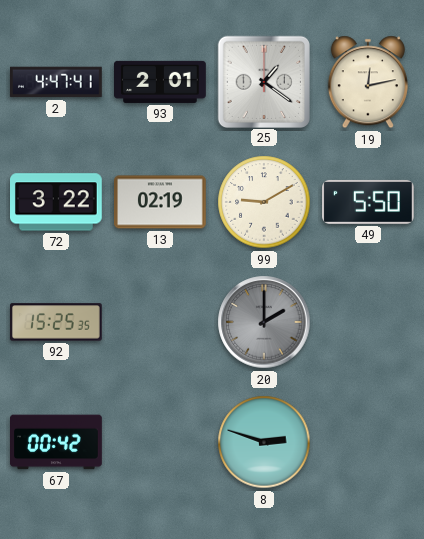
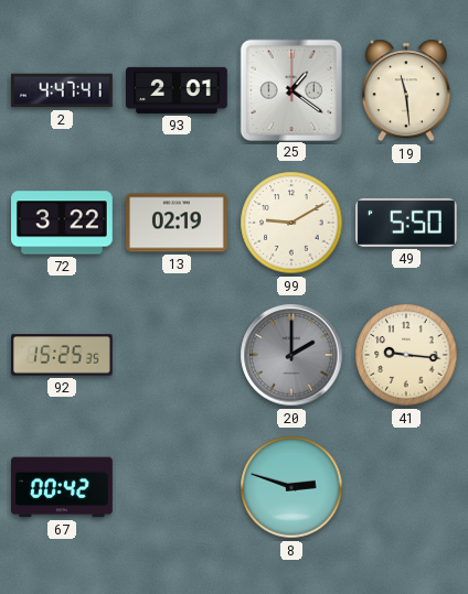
19: 12:13 -> 11:29 (406, 90)
41: none -> 9:16 (406, 355)
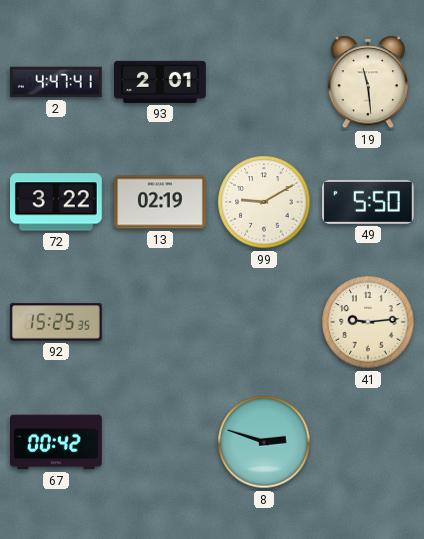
25: 1:21 -> none (290, 89)
20: 2:00 -> none (291, 355)
41: 9:16 -> 9:14 (368, 322)
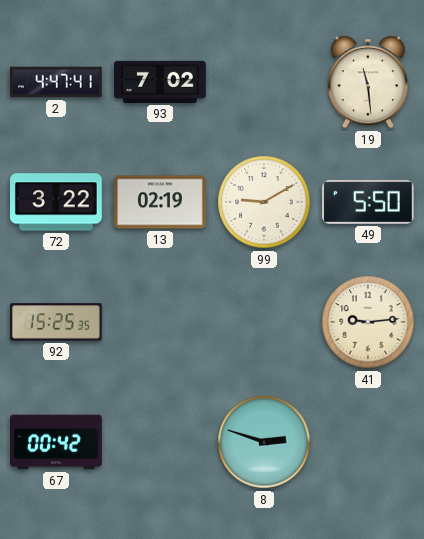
93: 2:01 -> 7:02 (161, 82)
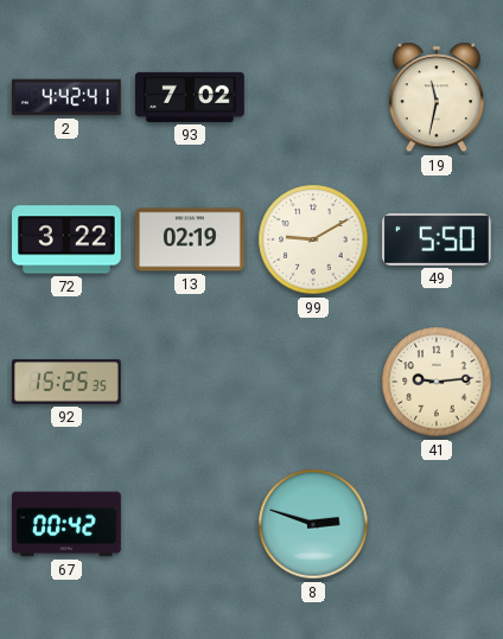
2: 4:47 -> 4:42 (68, 97)
19: 11:29 -> 11:32 (437, 97)
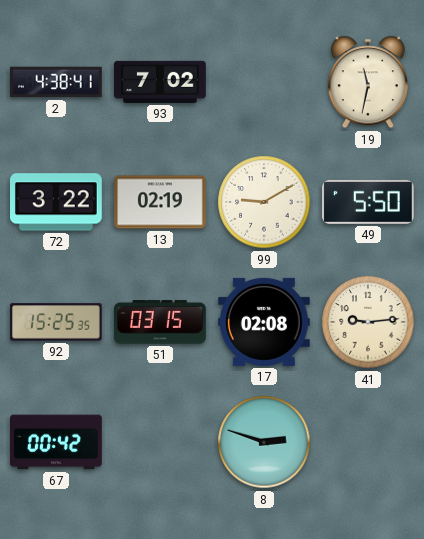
2: 4:42 -> 4:38 (57, 82)
51: none -> 03:15 (161, 322)
17: none -> 02:08 (265, 322)
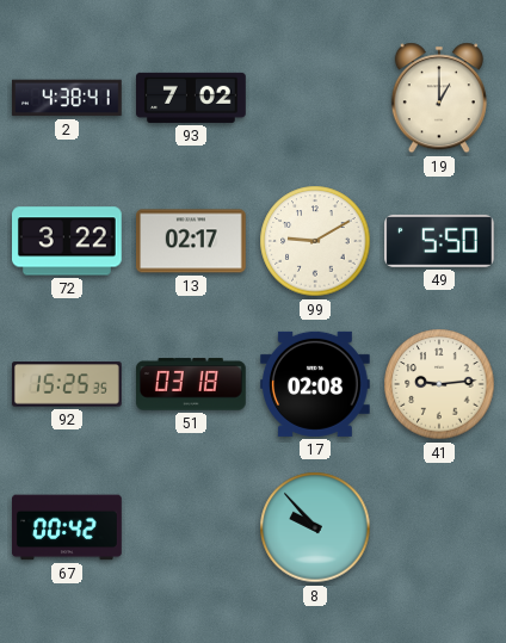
19: 11:32 -> 1:00 (439, 98)
13: 02:19 -> 02:17 (192, 241)
51: 03:15 -> 03:18 (192, 384)
8: 2:48 -> 9:53 (315, 527)
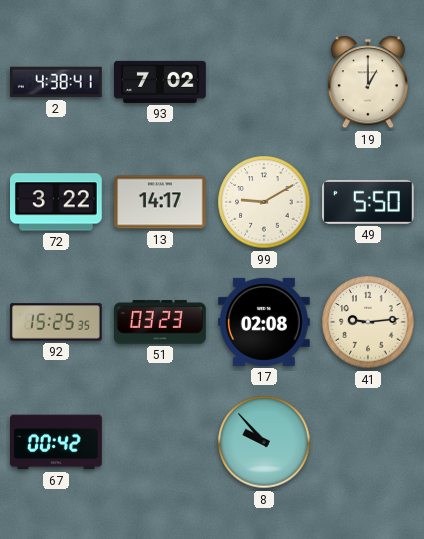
13: 02:17 -> 14:17 (161, 202)
51: 03:18 -> 03:23 (161, 322)
